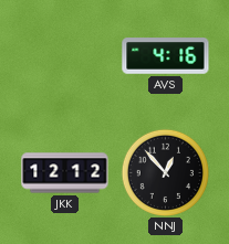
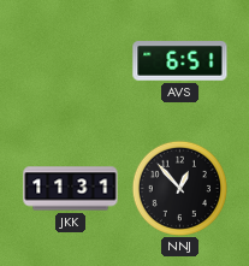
AVS: 4:16 -> 6:51 (180, 61)
JKK: 12:12 -> 11:31 (71, 189)
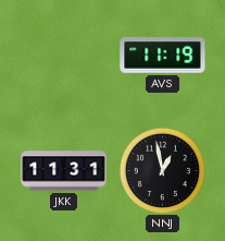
AVS: 6:51 -> 11:19 (163, 56)
NNJ: 12:53 -> 12:58 (162, 170)
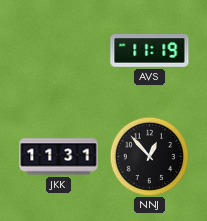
NNJ: 12:58 -> 12:53 (149, 156)
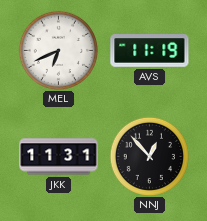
MEL: none -> 6:41 (58, 50)
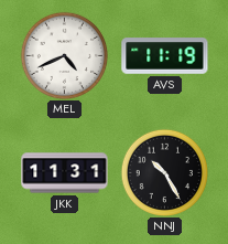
MEL: 6:41 -> 4:41 (64, 55)
NNJ: 12:53 -> 10:25 (164, 172)
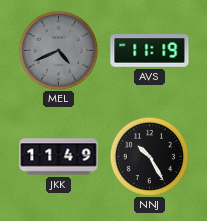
MEL dial: white -> grey (58, 50)
JKK: 11:31 -> 11:49 (59, 157)
